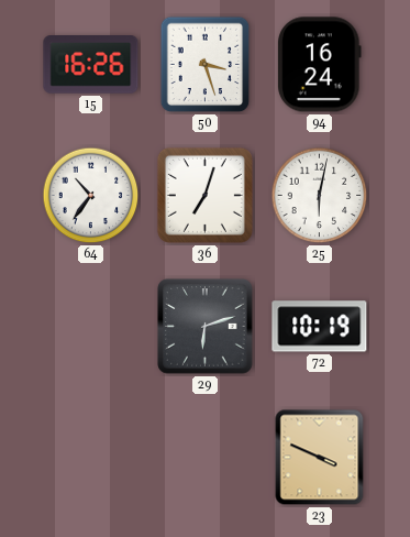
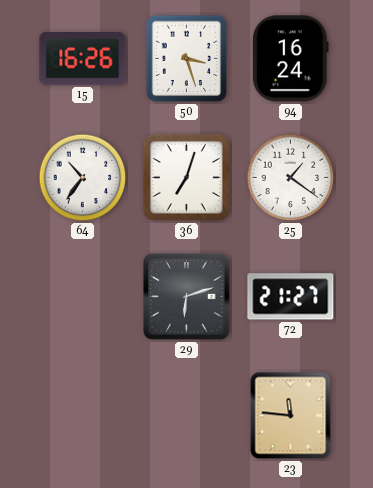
25: 6:02 -> 1:21 (291, 178)
72: 10:19 -> 21:27 (291, 297)
23: 3:49 -> 11:46 (291, 416)
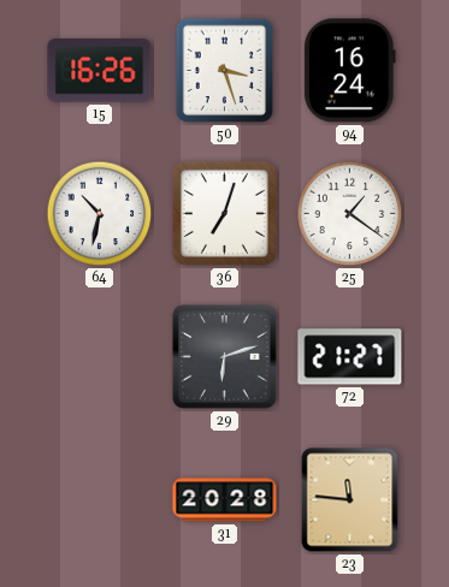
64: 10:36 -> 10:32 (100, 214)
31: none -> 20:28 (225, 500)
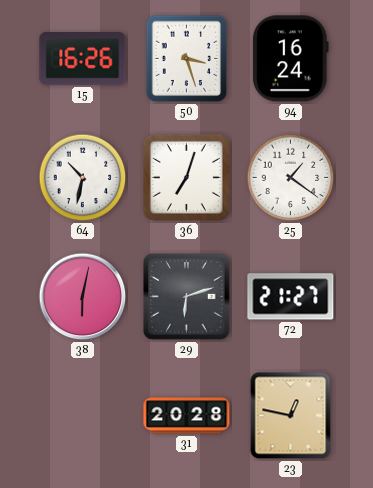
38: none -> 6:02 (83, 297)
23: 11:46 -> 12:47 (291, 416)
